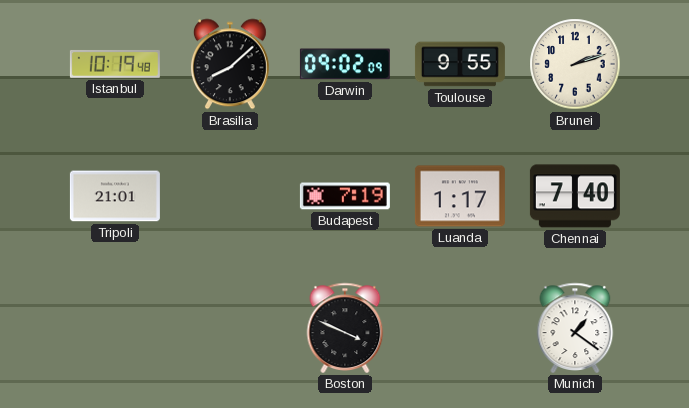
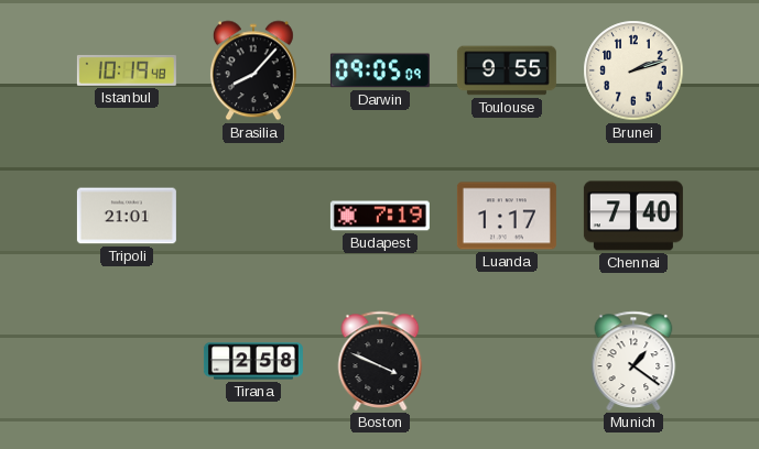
Brasilia: 8:08 -> 8:07 (253, 70)
Darwin: 09:02 -> 09:05 (380, 70)
Tirana: none -> 2:58 (253, 361)
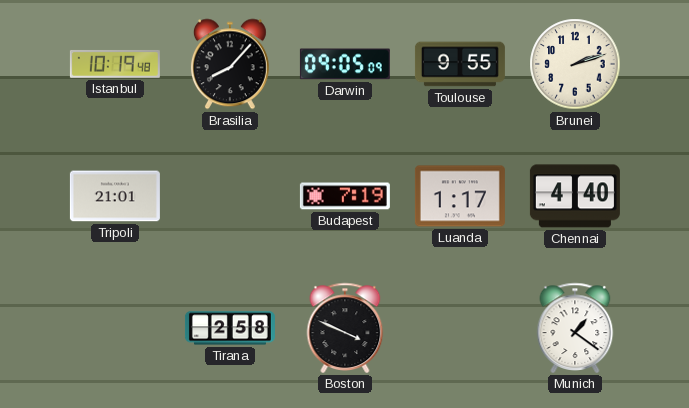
Chennai: 7:40 -> 4:40 (575, 196)
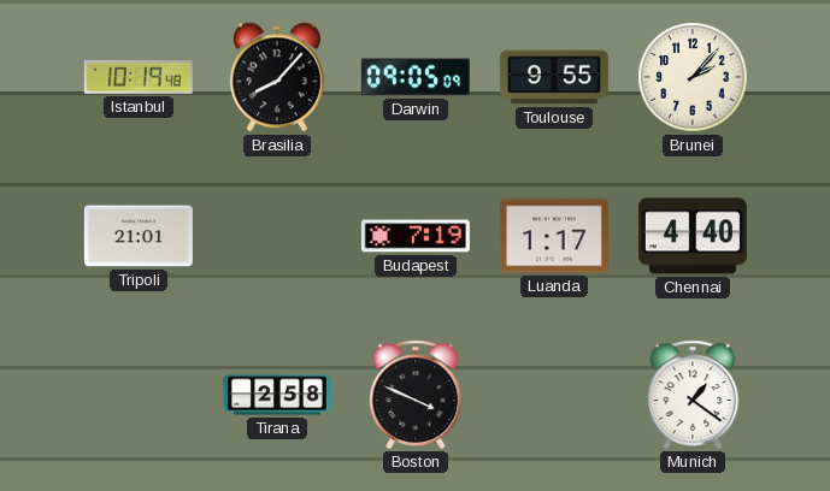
Brunei: 2:12 -> 2:07 (693, 77)
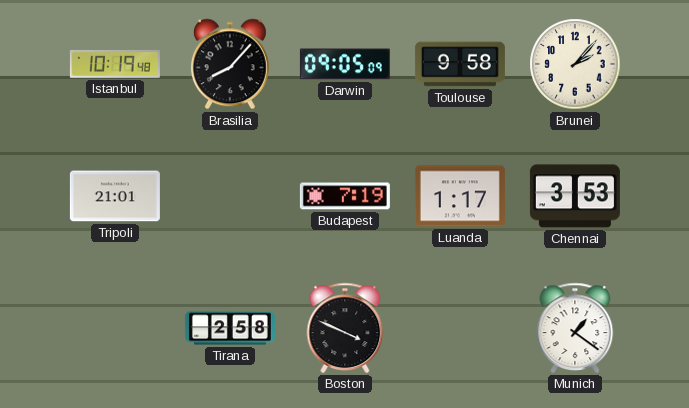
Toulouse: 9:55 -> 9:58 (460, 64)
Chennai: 4:40 -> 3:53 (575, 196)
